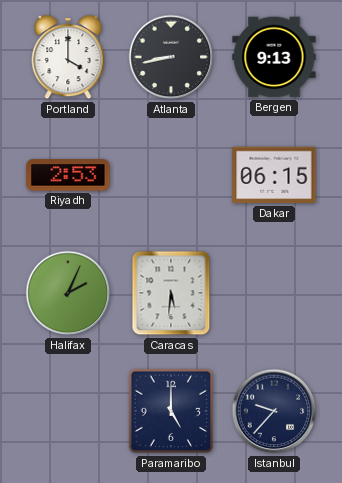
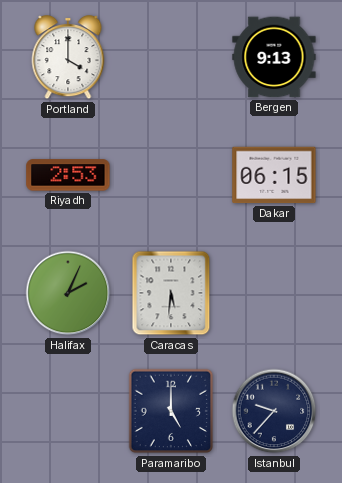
Atlanta: 8:43 -> none (171, 57)
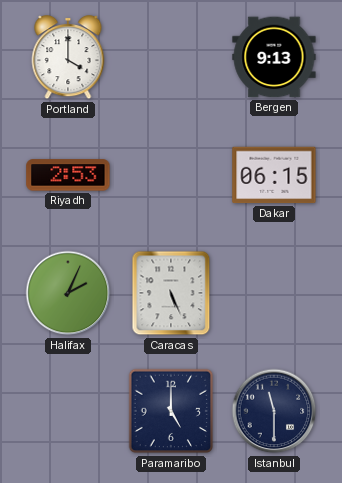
Caracas: 5:31 -> 5:26 (171, 293)
Istanbul: 9:37 -> 11:30 (274, 411)
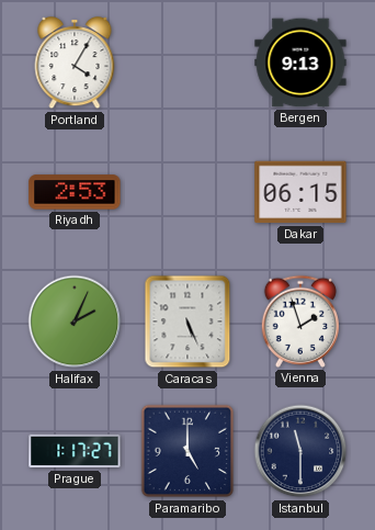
Portland: 4:00 -> 4:05 (75, 64)
Vienna: none -> 1:57 (300, 322)
Prague: none -> 1:17 (75, 451)
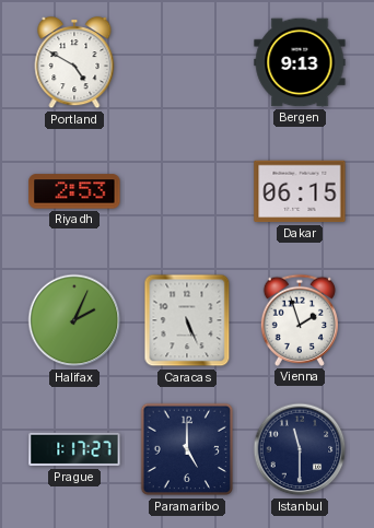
Portland: 4:05 -> 4:50 (74, 63)
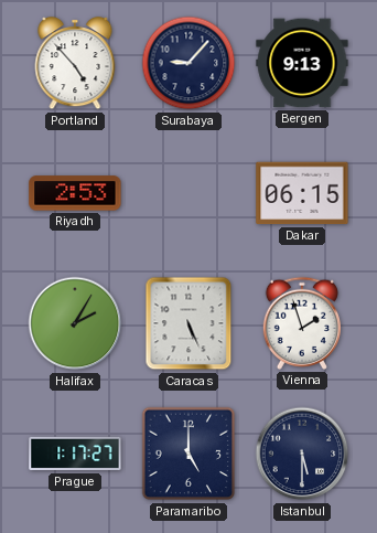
Portland: 4:50 -> 4:53 (75, 64)
Surabaya: none -> 9:07 (188, 63)
Halifax: 2:04 -> 2:05 (75, 323)
Istanbul: 11:30 -> 5:30 (302, 454)
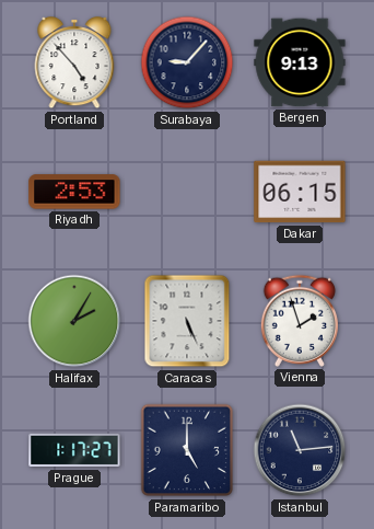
Istanbul: 5:30 -> 11:14 (300, 450)
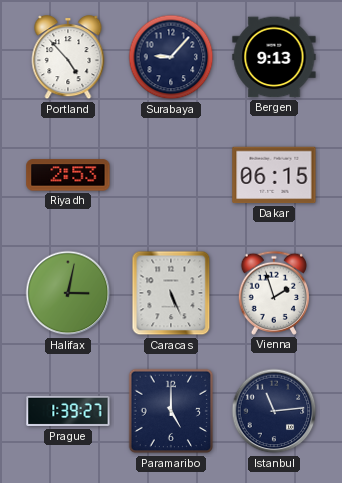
Halifax: 2:05 -> 3:02 (68, 293)
Prague: 1:17 -> 1:39 (68, 411)
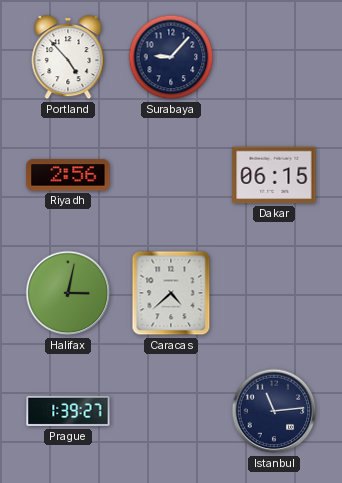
Bergen: 9:13 -> none (274, 57)
Riyadh: 2:53 -> 2:56 (68, 175)
Caracas: 5:26 -> 4:38 (171, 293)
Vienna: 1:57 -> none (274, 293)
Paramaribo: 5:00 -> none (171, 411)
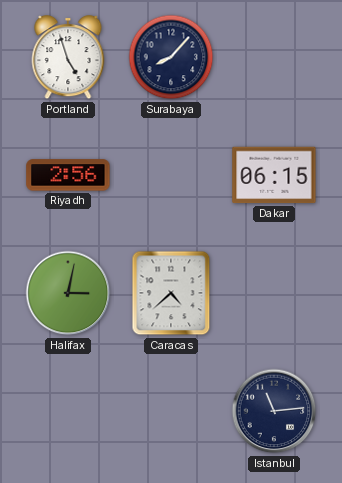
Portland: 4:53 -> 4:57 (68, 58)
Surabaya: 9:07 -> 8:07 (171, 57)
Prague: 1:39 -> none (68, 411)
